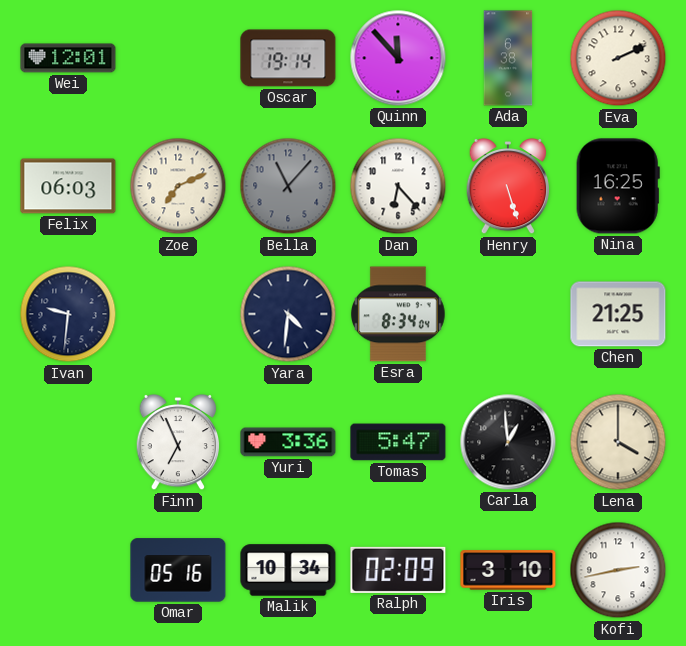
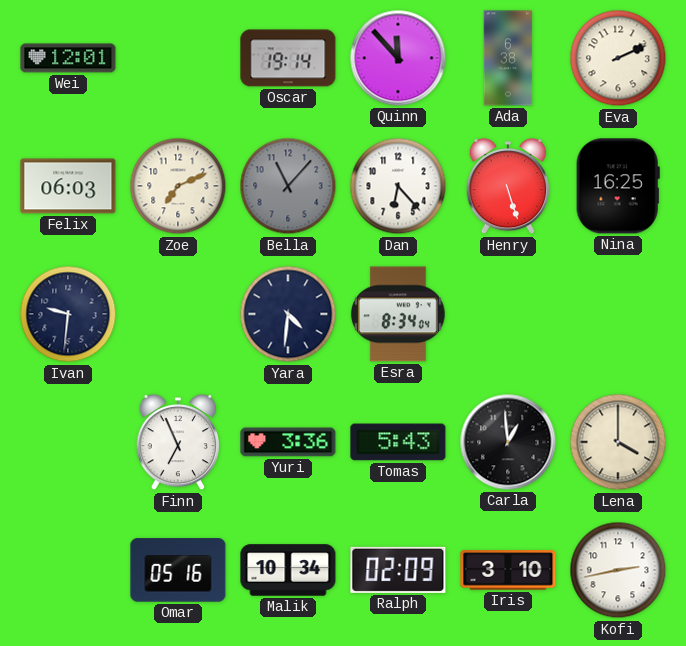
Chen: 21:25 -> none (618, 314)
Tomas: 5:47 -> 5:43 (398, 442)
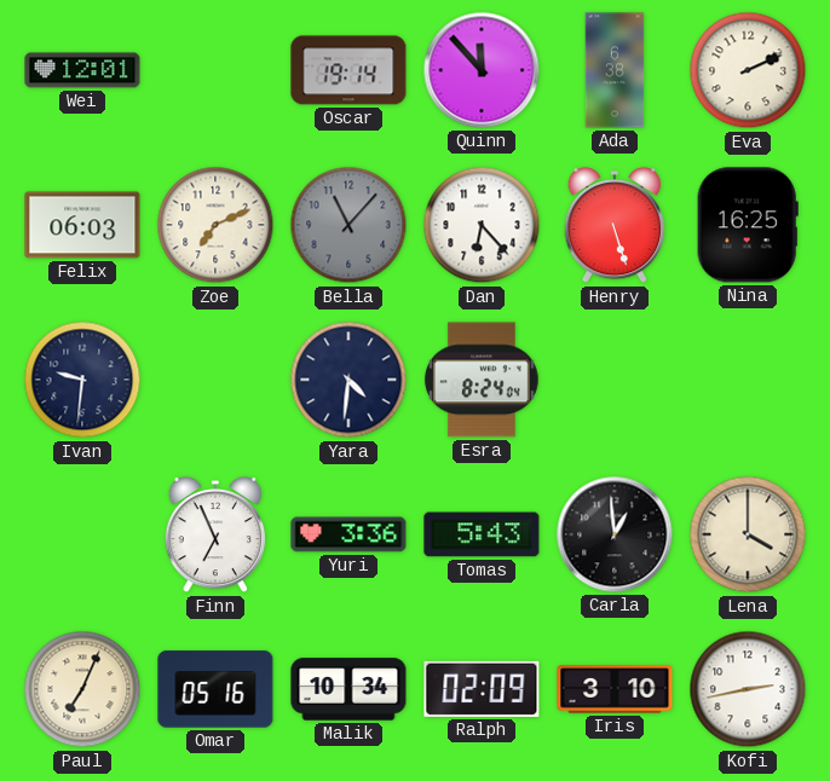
Esra: 8:34 -> 8:24 (482, 380)
Paul: none -> 7:04 (82, 689)
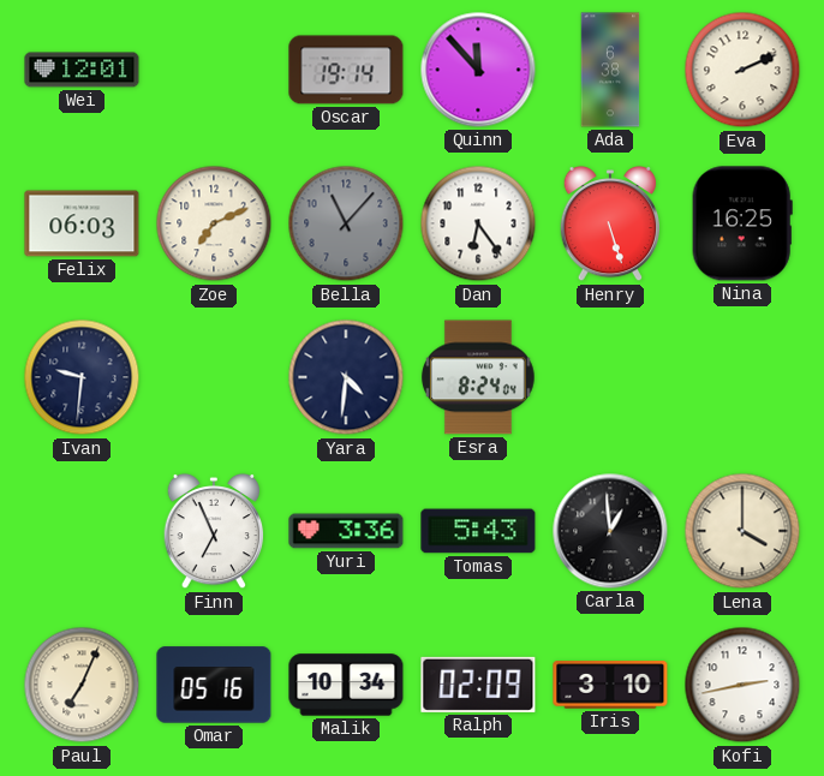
Dan: 6:23 -> 6:24 (478, 223)
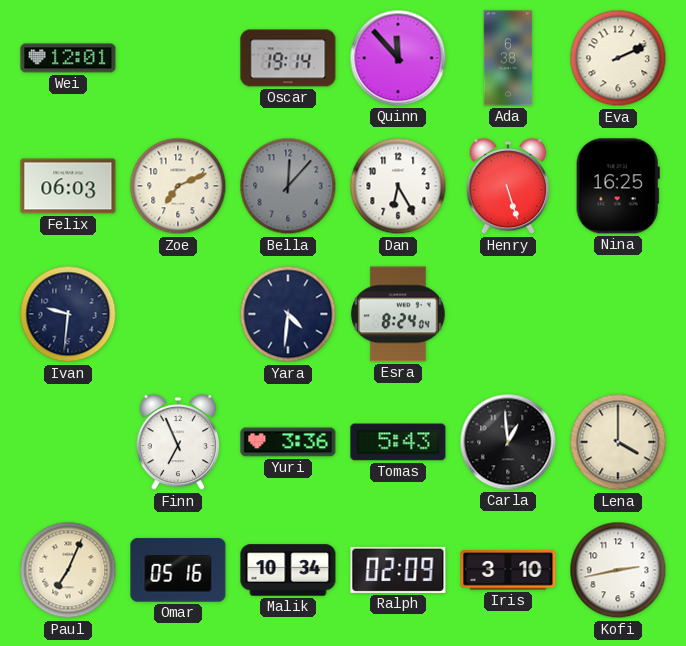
Bella: 11:07 -> 12:07 (288, 186)
Dan: 6:24 -> 6:25 (398, 186)
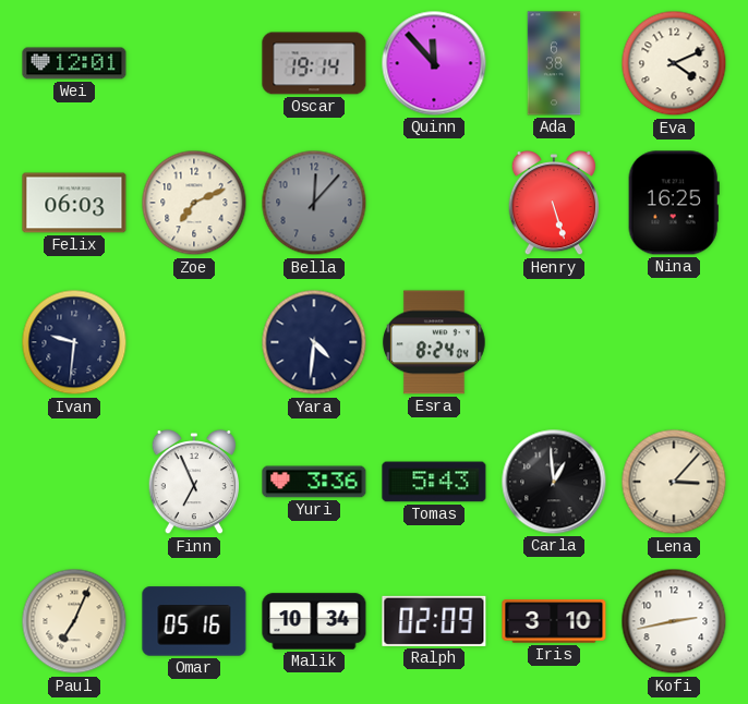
Eva: 2:11 -> 4:11 (674, 63)
Dan: 6:25 -> none (398, 186)
Lena: 4:00 -> 3:07 (674, 482)
